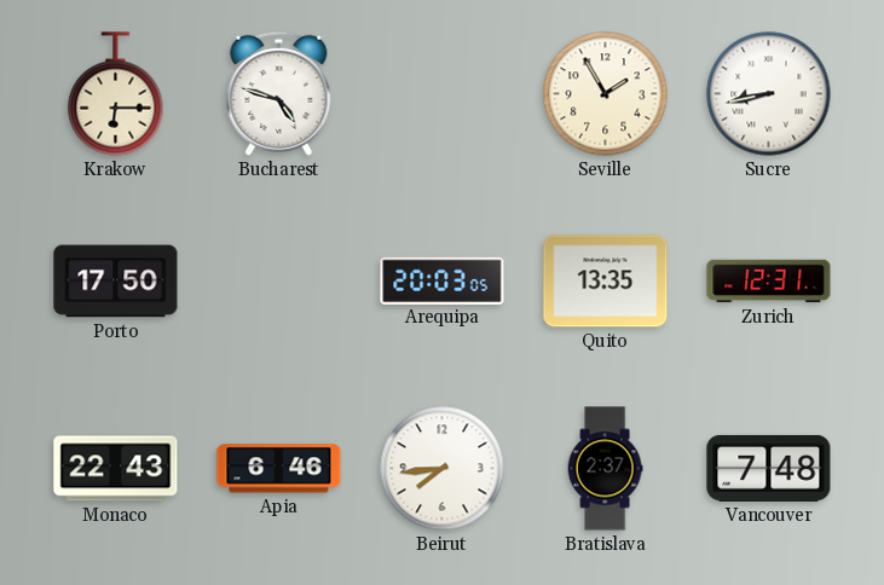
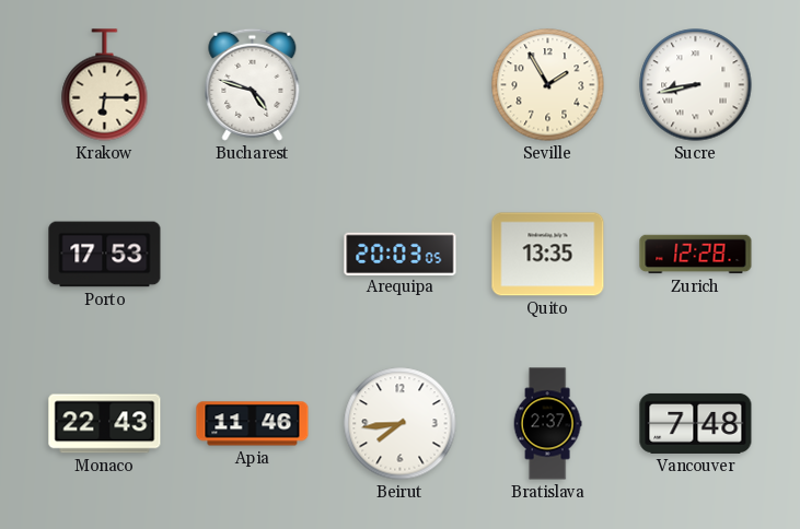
Porto: 17:50 -> 17:53 (105, 255)
Zurich: 12:31 -> 12:28 (696, 255)
Apia: 6:46 -> 11:46 (253, 424)
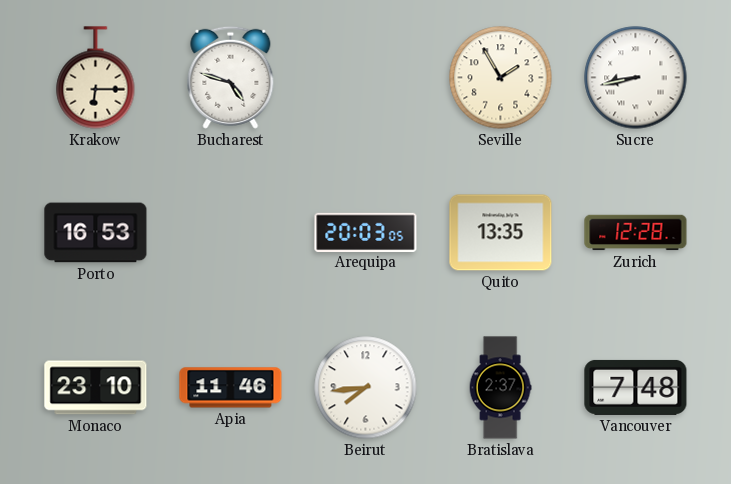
Porto: 17:53 -> 16:53 (96, 233)
Monaco: 22:43 -> 23:10 (96, 388)
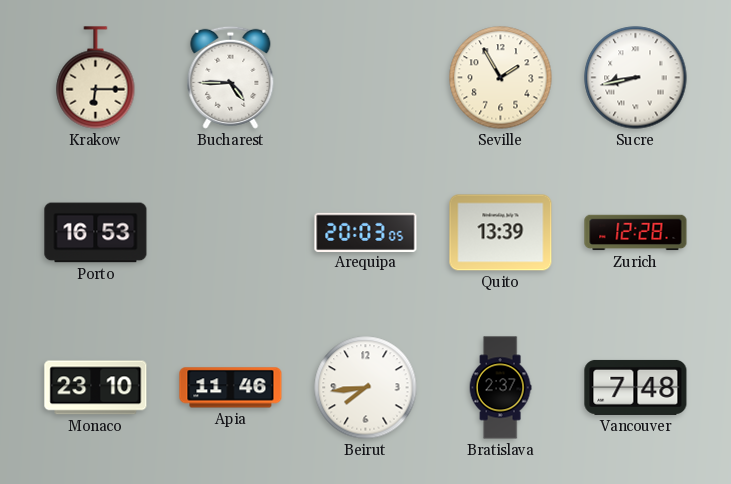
Bucharest: 4:48 -> 4:45 (231, 77)
Quito: 13:35 -> 13:39 (501, 233)
